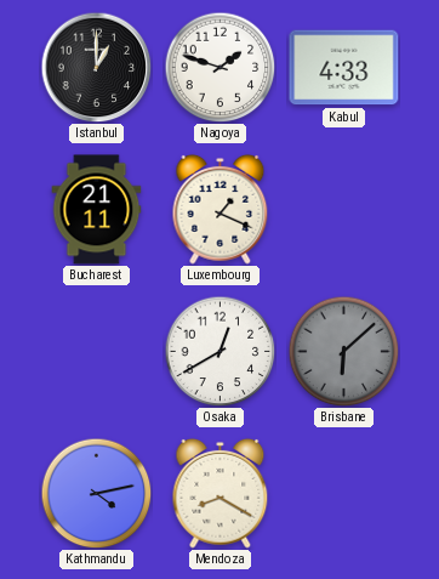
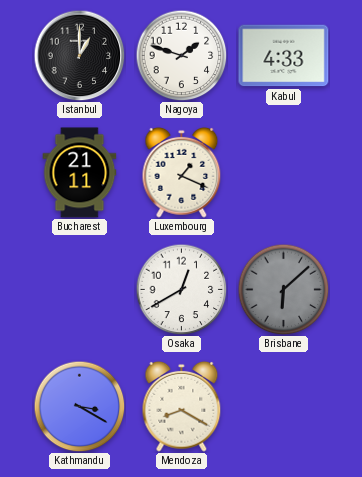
Kathmandu: 4:13 -> 3:20 (79, 406)
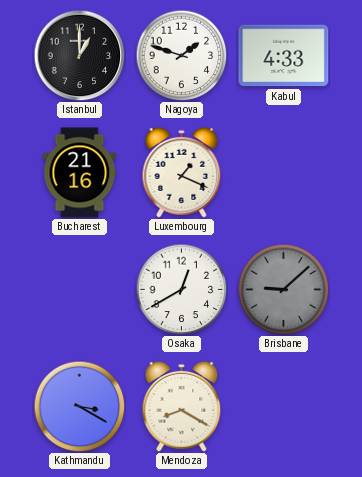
Bucharest: 21:11 -> 21:16 (80, 173)
Brisbane: 6:08 -> 9:08 (283, 289)
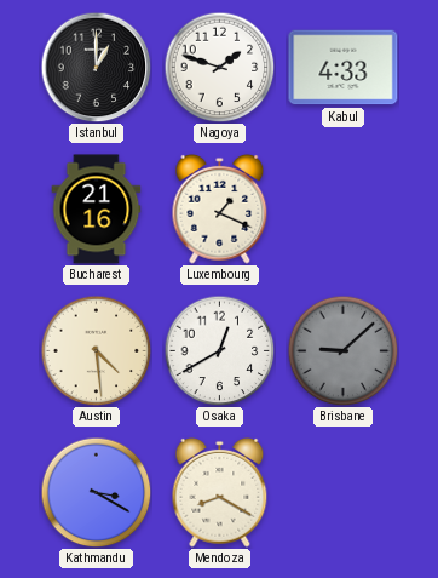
Austin: none -> 4:29 (96, 350)
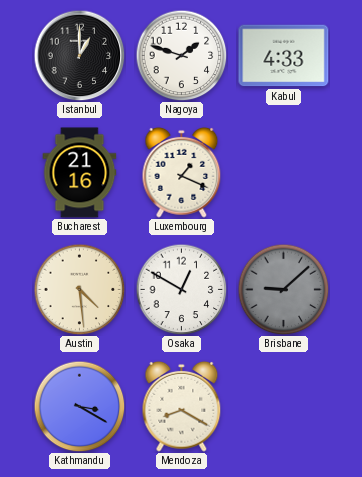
Osaka: 12:40 -> 12:50 (181, 289)
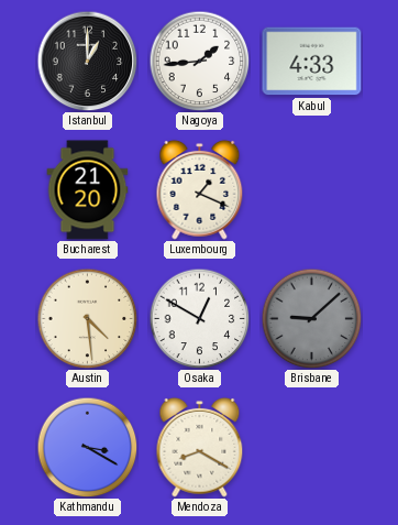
Nagoya: 1:48 -> 1:44 (199, 61)
Bucharest: 21:16 -> 21:20 (88, 190)
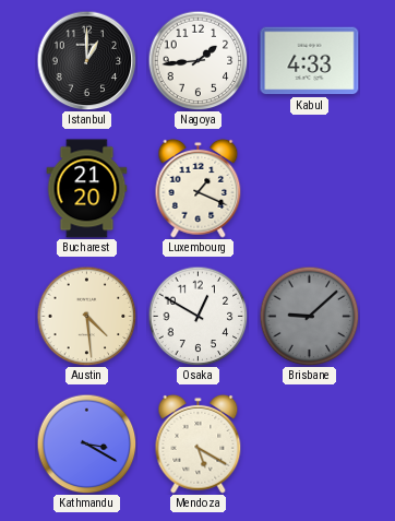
Mendoza: 8:20 -> 5:20 (199, 443)
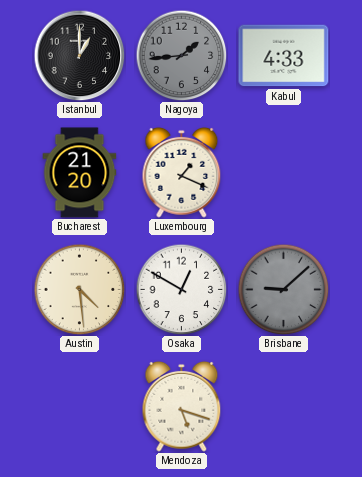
Nagoya dial: white -> grey (181, 55)
Kathmandu: 3:20 -> none (86, 443)
Mendoza: 5:20 -> 5:18 (182, 406)
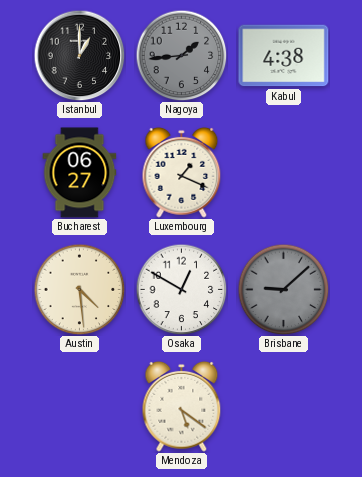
Kabul: 4:33 -> 4:38 (284, 56)
Bucharest: 21:20 -> 06:27 (80, 173)
Mendoza: 5:18 -> 5:21 (182, 406)
